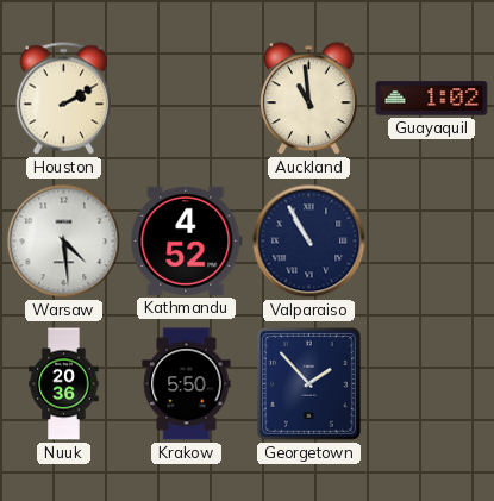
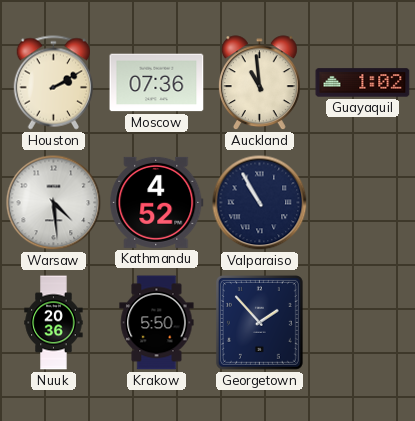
Moscow: none -> 07:36 (157, 83)
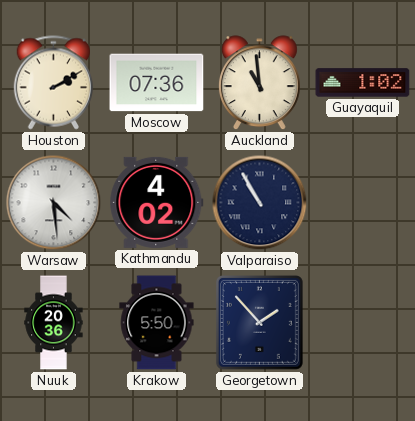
Kathmandu: 4:52 -> 4:02 (157, 202)
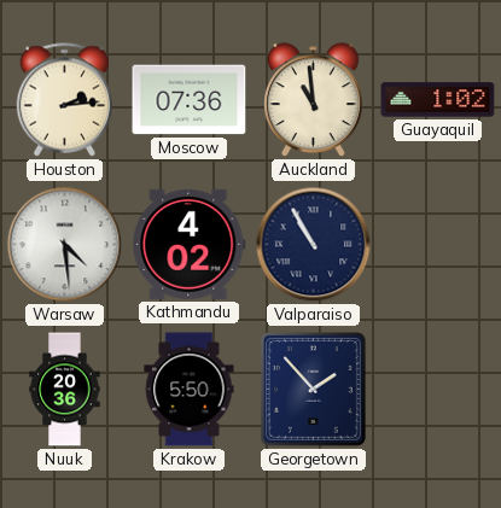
Houston: 2:10 -> 2:14 (65, 100)
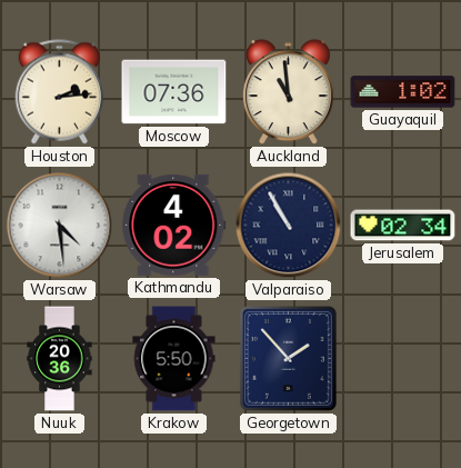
Jerusalem: none -> 02:34 (403, 226)
